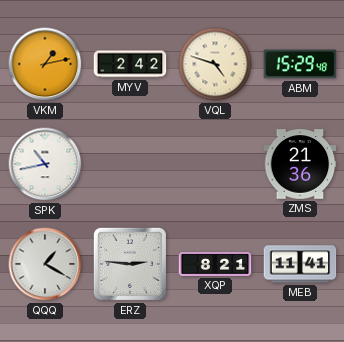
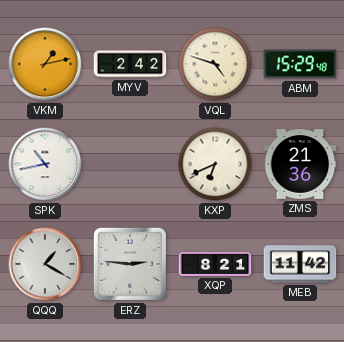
KXP: none -> 6:41 (215, 164)
MEB: 11:41 -> 11:42 (300, 264)
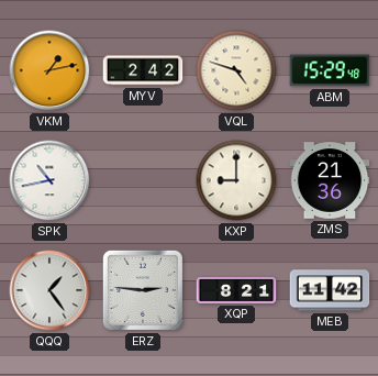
KXP: 6:41 -> 9:00 (236, 180)
QQQ: 1:20 -> 1:24 (49, 290)
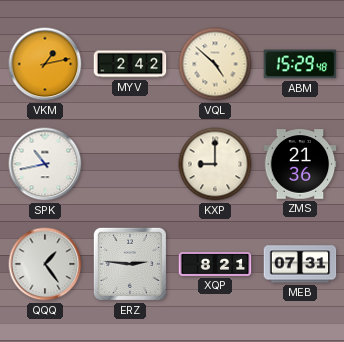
VQL: 4:48 -> 4:52 (215, 64)
MEB: 11:42 -> 07:31 (300, 264)
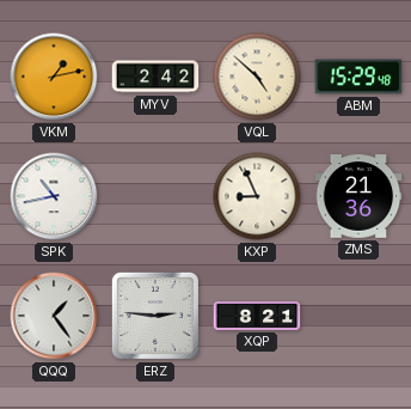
KXP: 9:00 -> 8:56 (257, 196)
MEB: 07:31 -> none (300, 264)
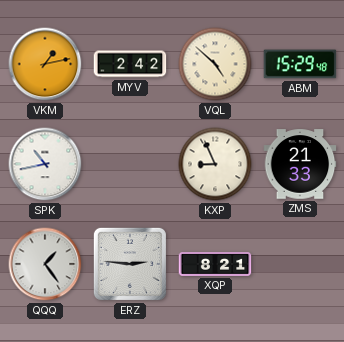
ZMS: 21:36 -> 21:33 (300, 164)
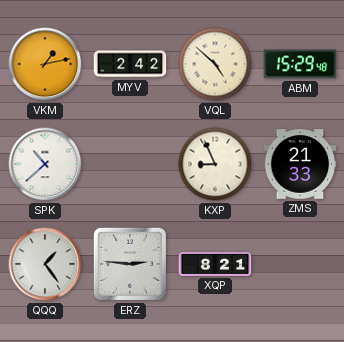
SPK: 10:43 -> 10:38 (45, 164)
